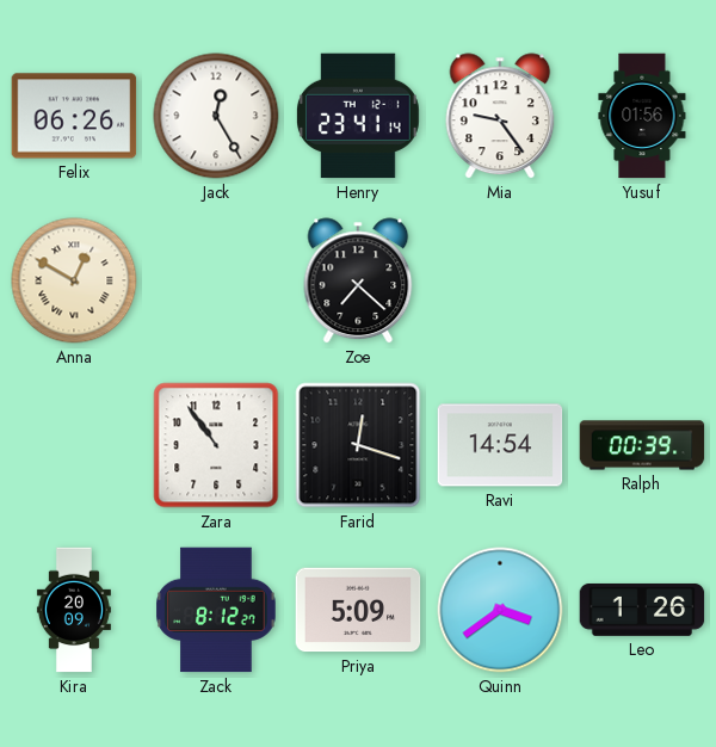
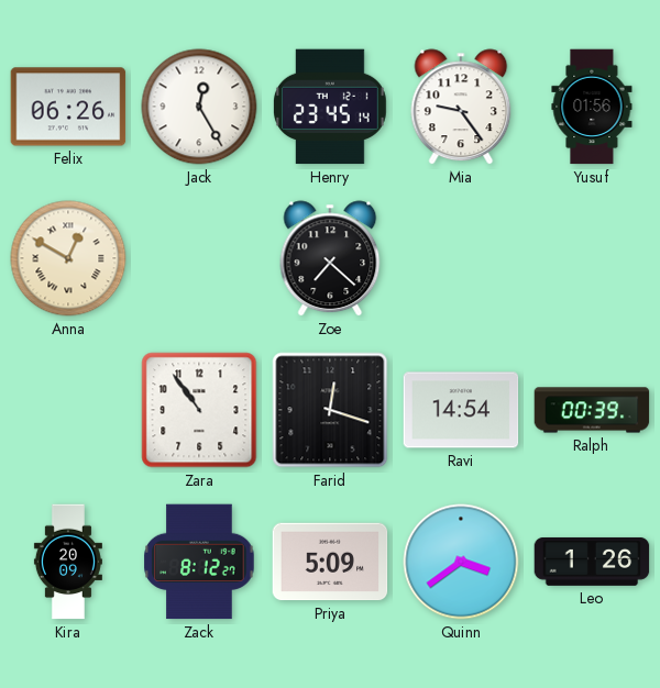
Henry: 23:41 -> 23:45 (330, 107)
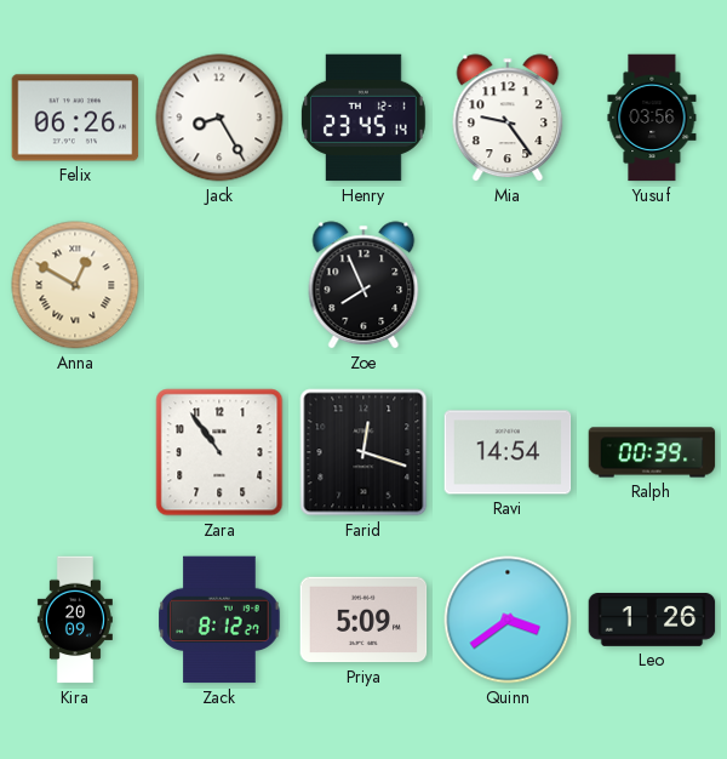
Jack: 12:25 -> 8:25 (219, 118)
Yusuf: 01:56 -> 03:56 (652, 118)
Zoe: 7:22 -> 7:56 (363, 285)
